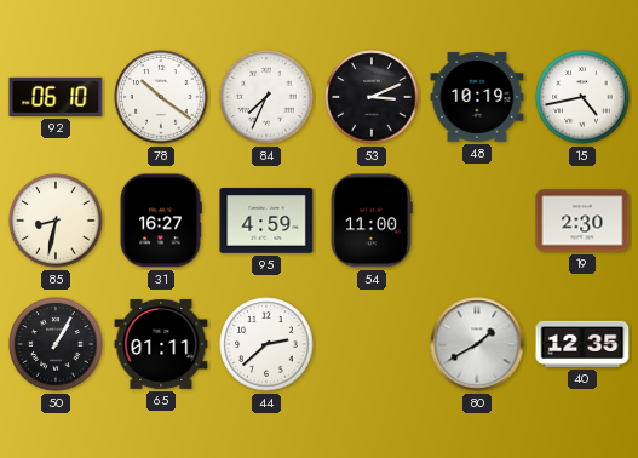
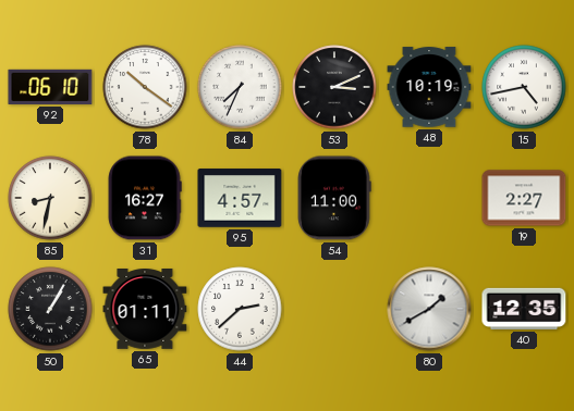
95: 4:59 -> 4:57 (240, 198)
19: 2:30 -> 2:27 (524, 198)
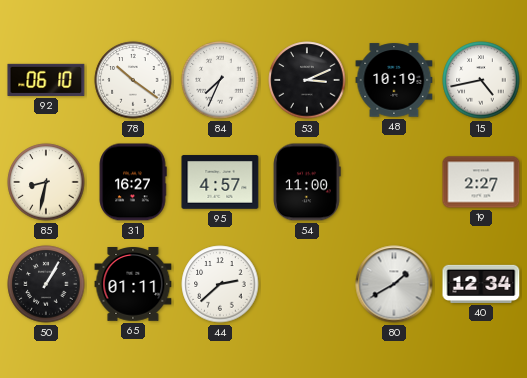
40: 12:35 -> 12:34 (481, 284)
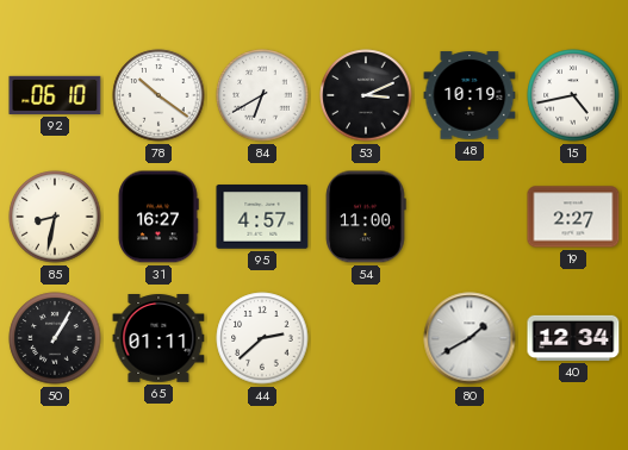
84: 7:34 -> 6:40 (262, 95)
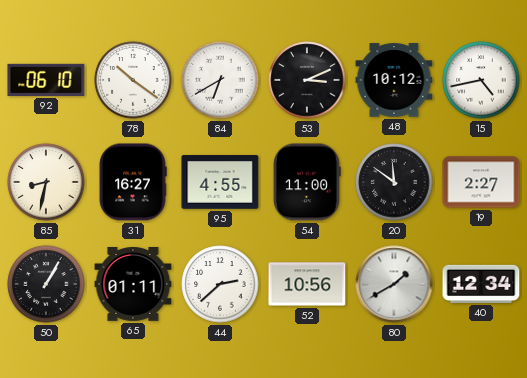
48: 10:19 -> 10:12 (394, 80)
95: 4:57 -> 4:55 (220, 182)
20: none -> 11:51 (394, 182)
52: none -> 10:56 (307, 284)
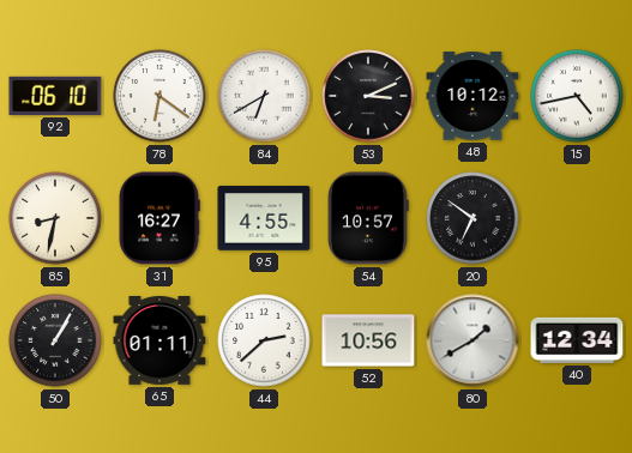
78: 10:21 -> 6:21 (159, 96)
54: 11:00 -> 10:57 (368, 218)
20: 11:51 -> 6:51 (473, 218)
19: 2:27 -> none (481, 182)
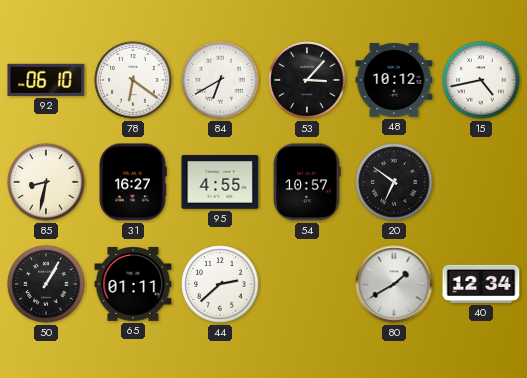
53: 3:11 -> 3:07 (307, 80)
52: 10:56 -> none (368, 340)
